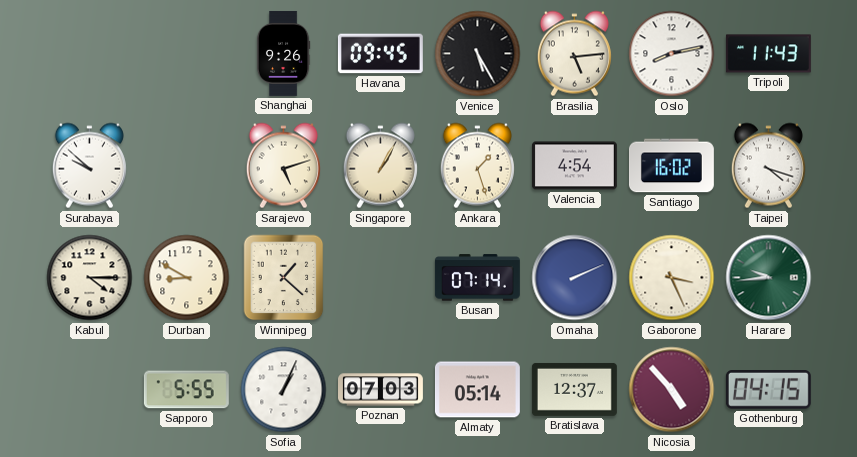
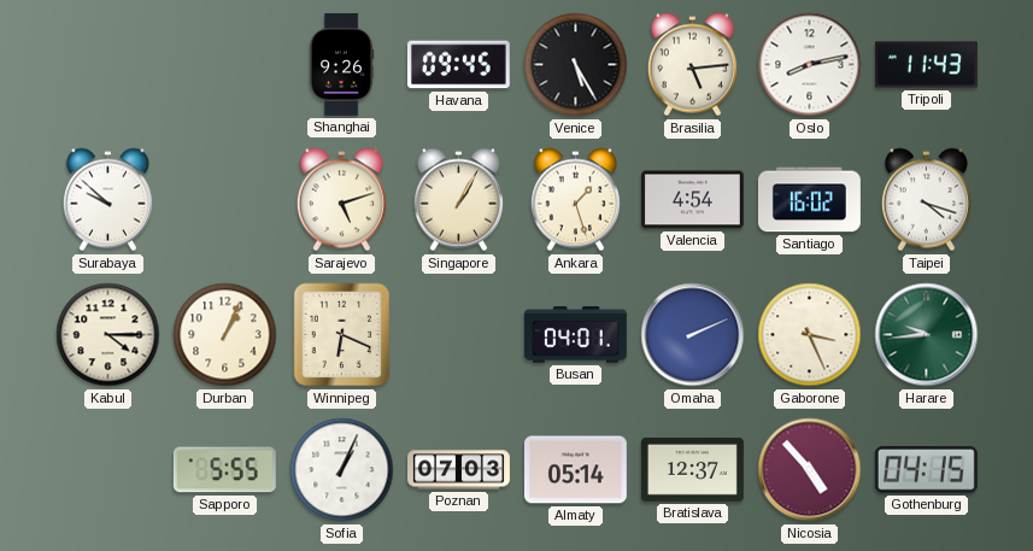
Durban: 8:50 -> 1:04 (225, 335)
Winnipeg: 1:22 -> 6:19 (342, 335)
Busan: 07:14 -> 04:01 (575, 335)
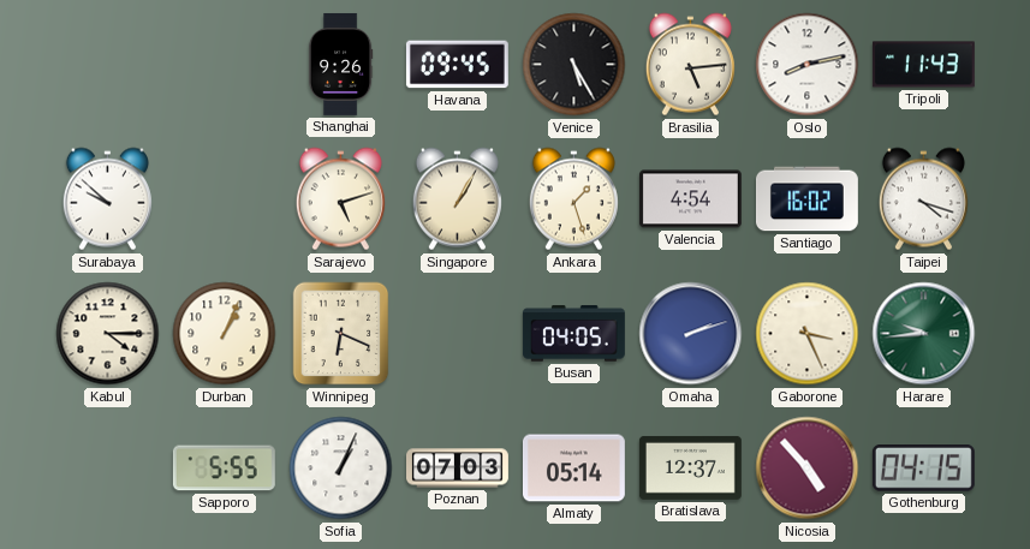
Busan: 04:01 -> 04:05 (573, 334)
Omaha: 2:11 -> 2:12 (691, 334)
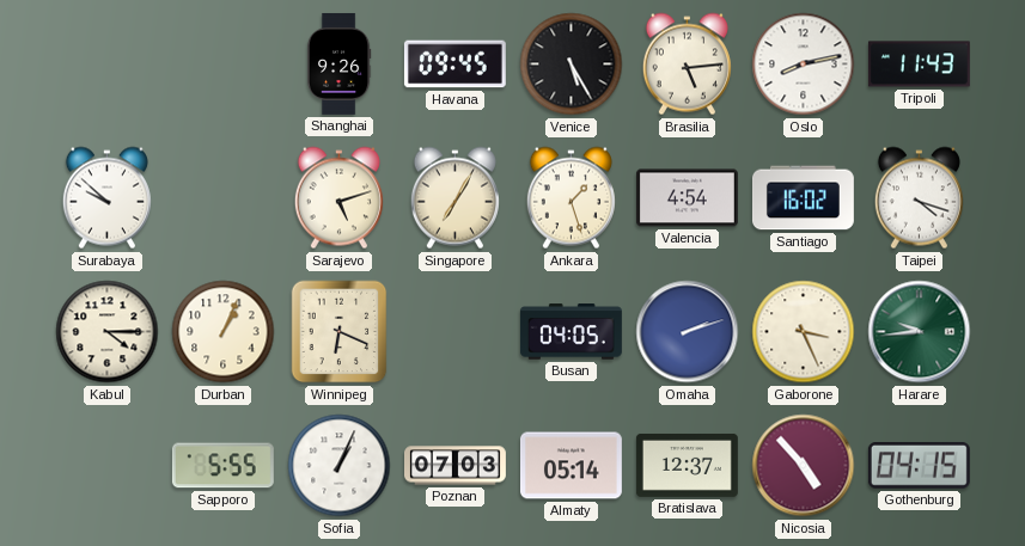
Singapore: 1:05 -> 7:05 (454, 198)
